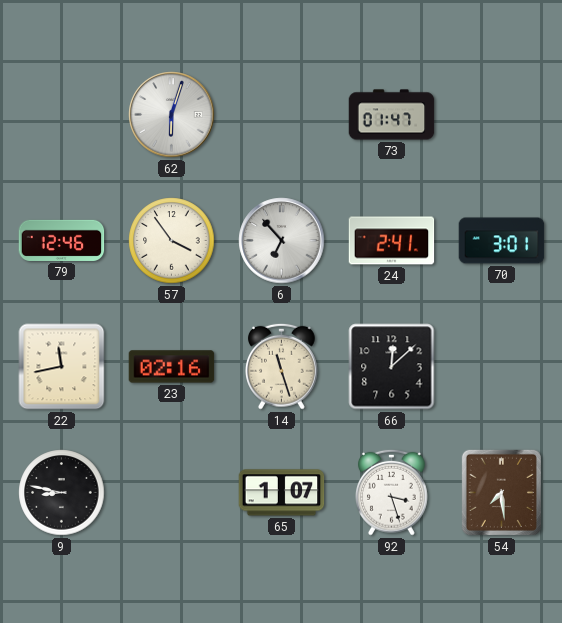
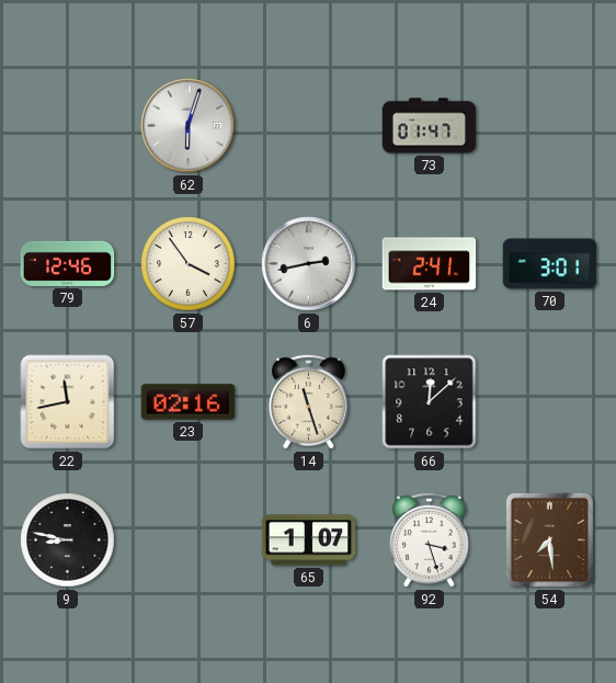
6: 6:53 -> 2:43 (309, 264)
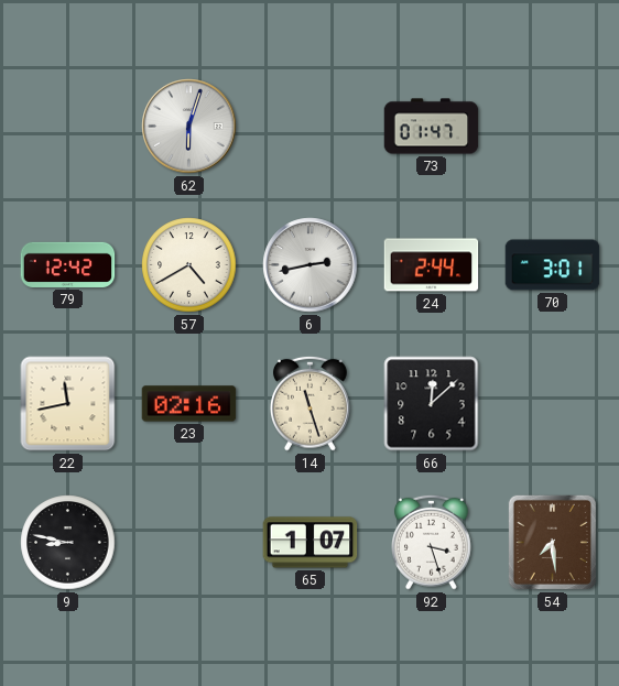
79: 12:46 -> 12:42 (68, 264)
57: 3:54 -> 4:40 (189, 265)
24: 2:41 -> 2:44 (432, 265)
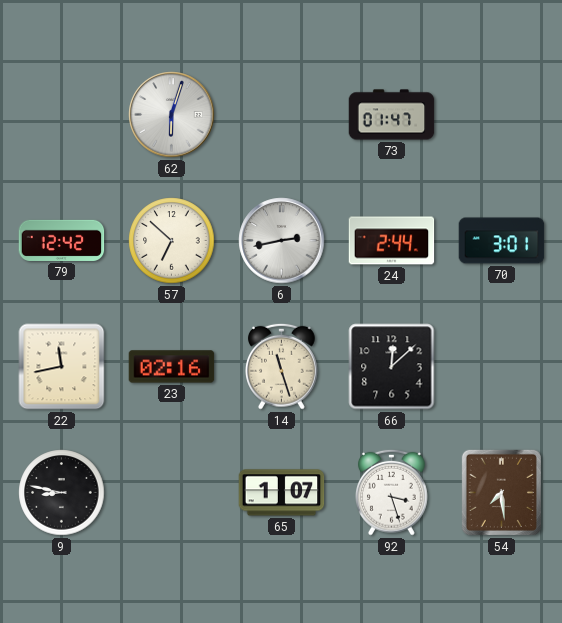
57: 4:40 -> 6:52 (172, 241)
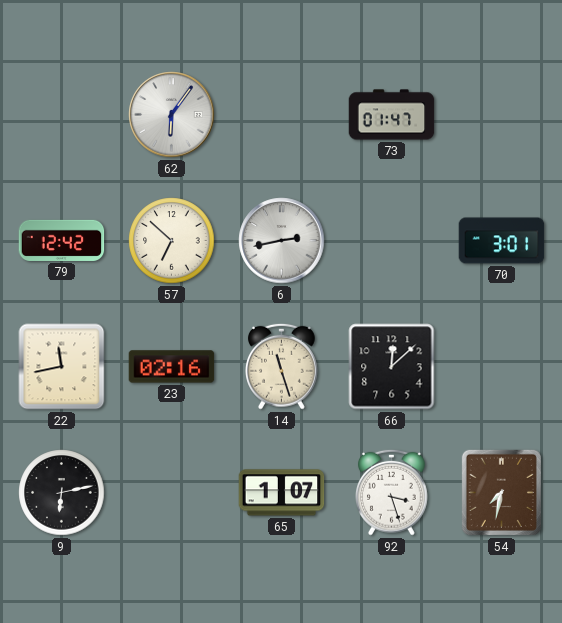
62: 6:03 -> 6:06 (172, 115)
24: 2:44 -> none (392, 241)
9: 8:47 -> 6:13 (62, 493)
54: 7:29 -> 7:32 (501, 492)
